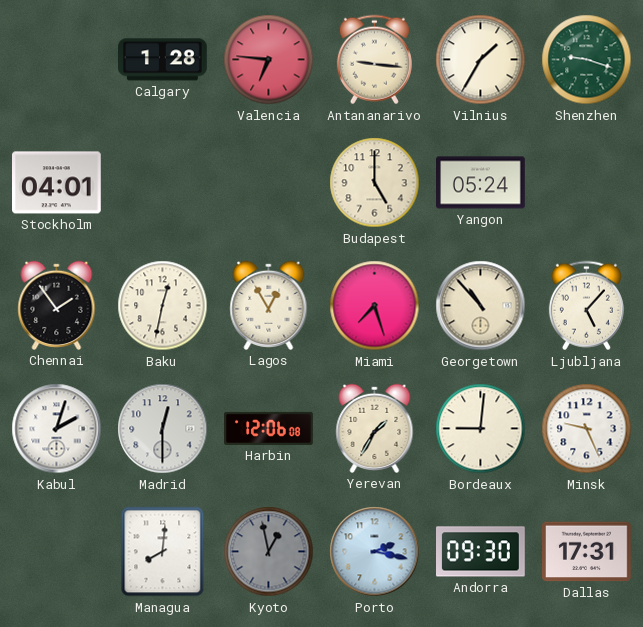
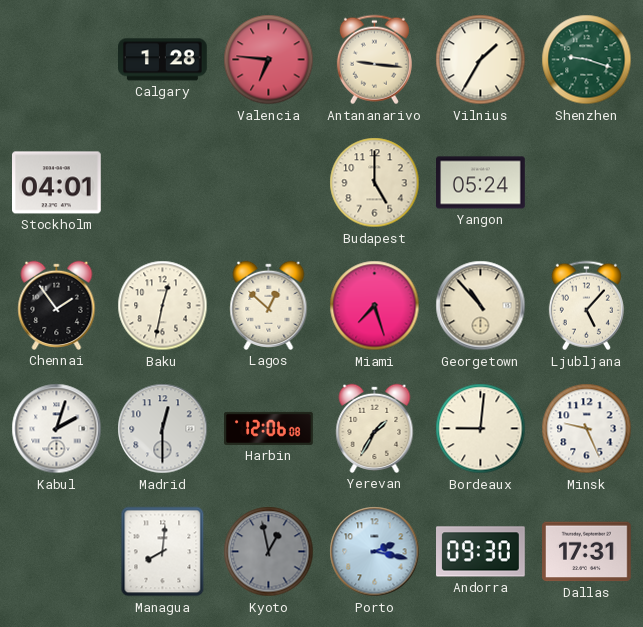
Lagos: 12:55 -> 12:52 (269, 305)
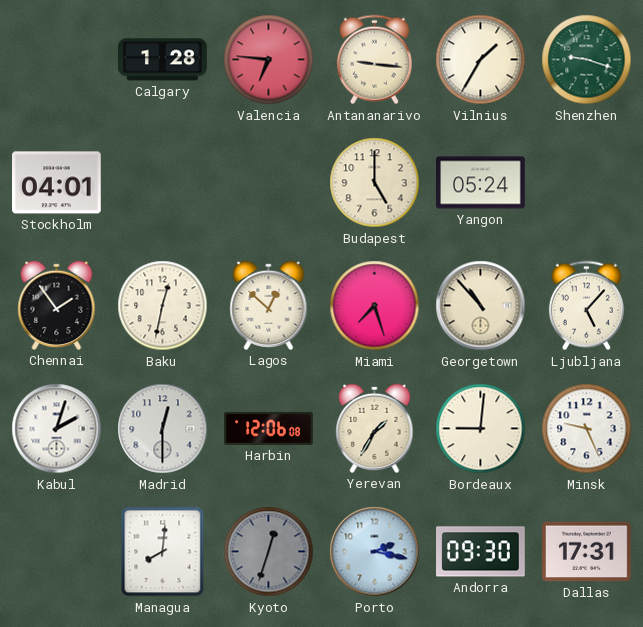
Kyoto: 12:58 -> 12:33 (269, 552)
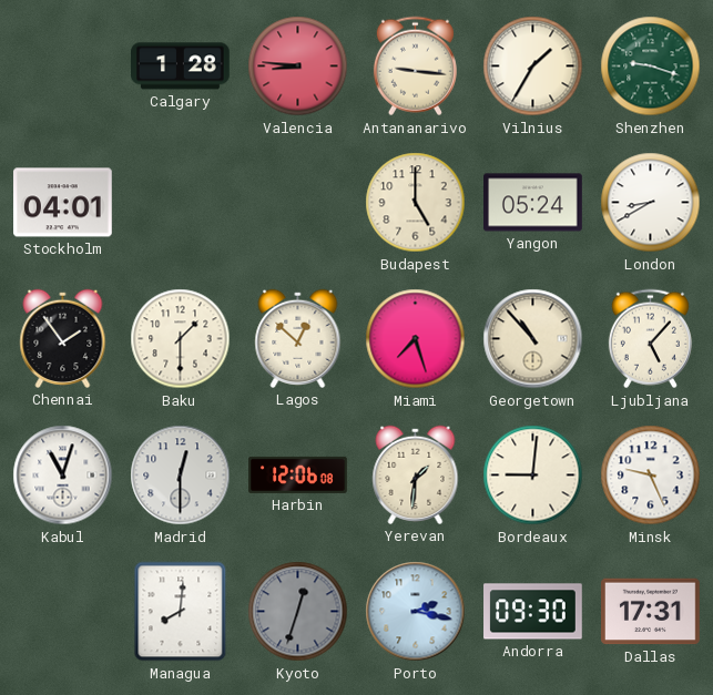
Valencia: 6:46 -> 8:46 (298, 67)
London: none -> 8:40 (651, 203)
Baku: 12:32 -> 1:30 (181, 339)
Kabul: 2:03 -> 11:03 (63, 476)
Yerevan: 1:35 -> 1:31 (416, 474)
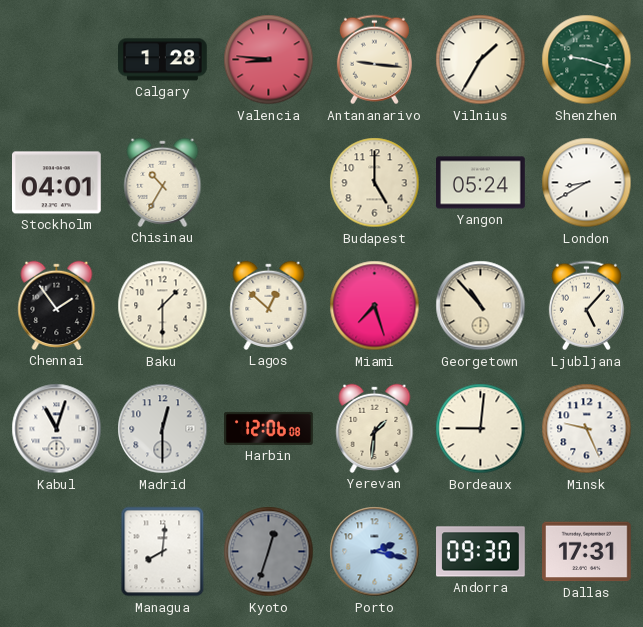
Chisinau: none -> 10:35 (163, 182)
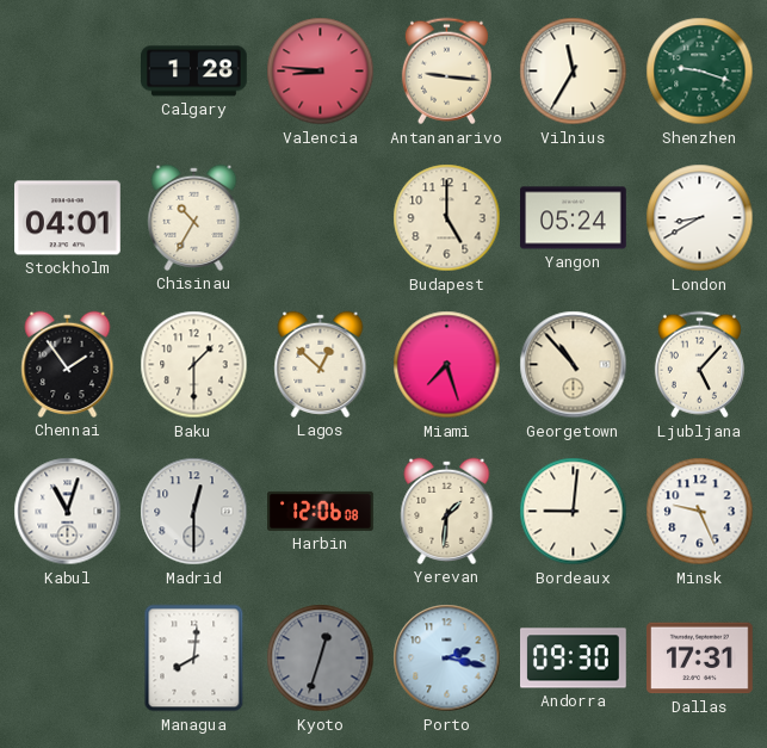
Vilnius: 1:35 -> 11:35 (574, 72)
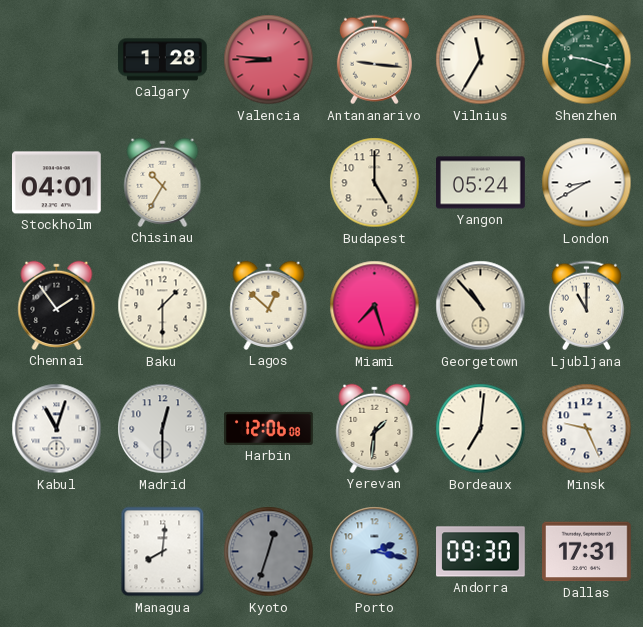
Ljubljana: 5:07 -> 11:00 (586, 306)
Bordeaux: 9:01 -> 7:01 (481, 429)
